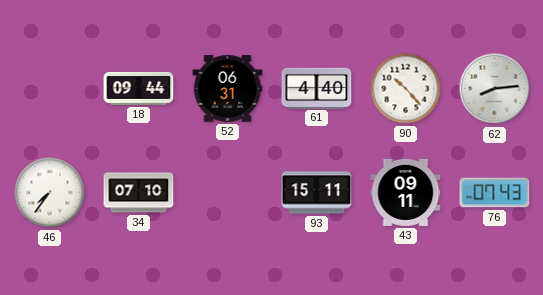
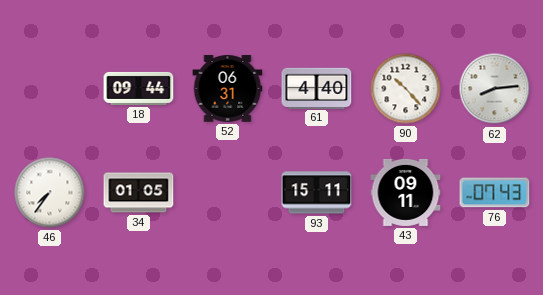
34: 07:10 -> 01:05 (139, 193)
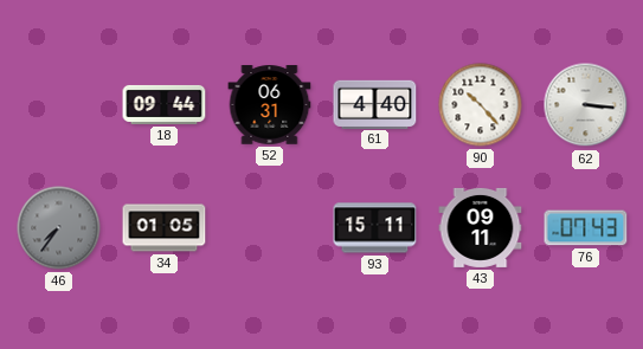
62: 8:14 -> 3:16 (586, 105)
46 dial: white -> grey (59, 228)
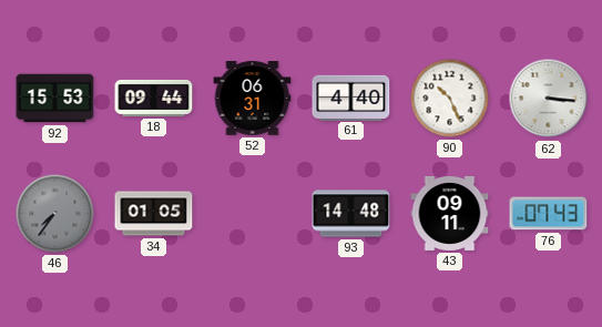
92: none -> 15:53 (55, 99)
90: 10:23 -> 10:26 (450, 99)
93: 15:11 -> 14:48 (351, 214)
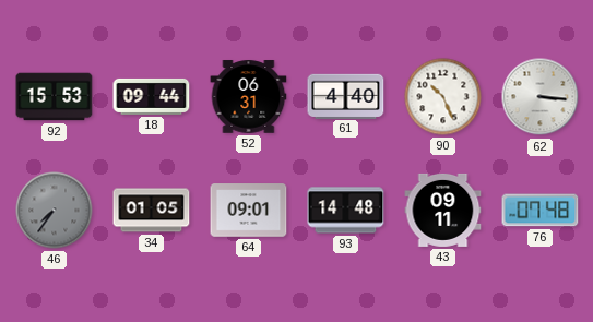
64: none -> 09:01 (249, 211)
76: 07:43 -> 07:48 (541, 211)
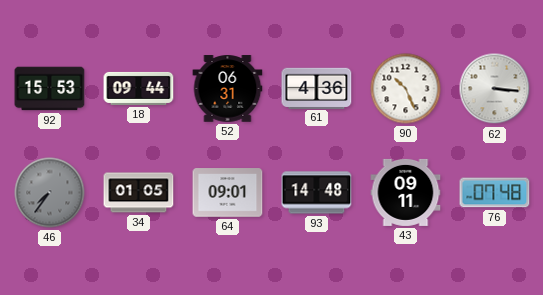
61: 4:40 -> 4:36 (317, 88)
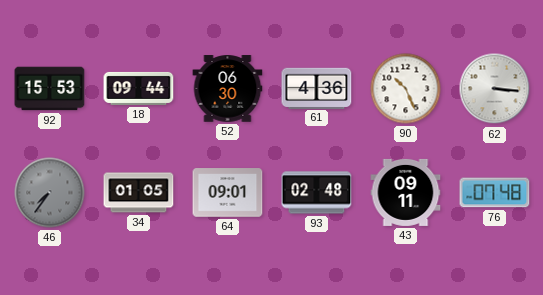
52: 06:31 -> 06:30 (228, 89)
93: 14:48 -> 02:48 (317, 193)
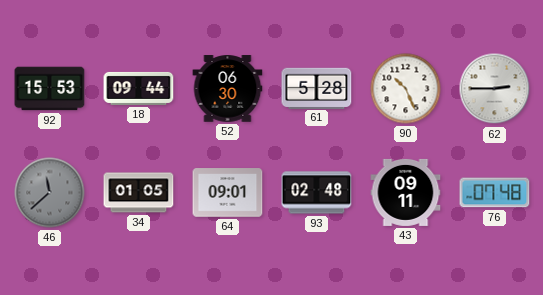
61: 4:36 -> 5:28 (317, 88)
62: 3:16 -> 2:45 (495, 89)
46: 7:36 -> 11:38 (50, 193)
